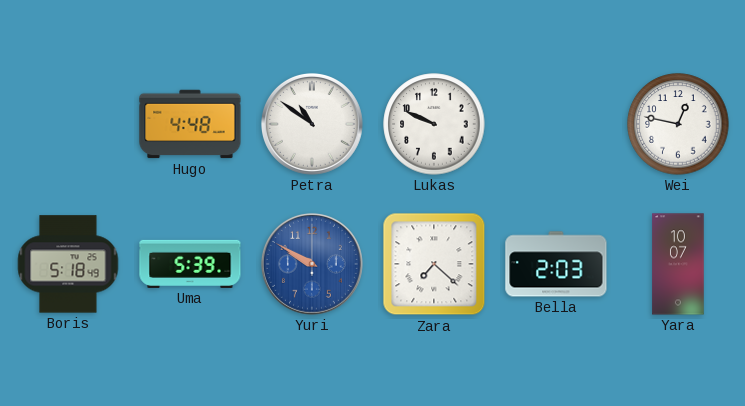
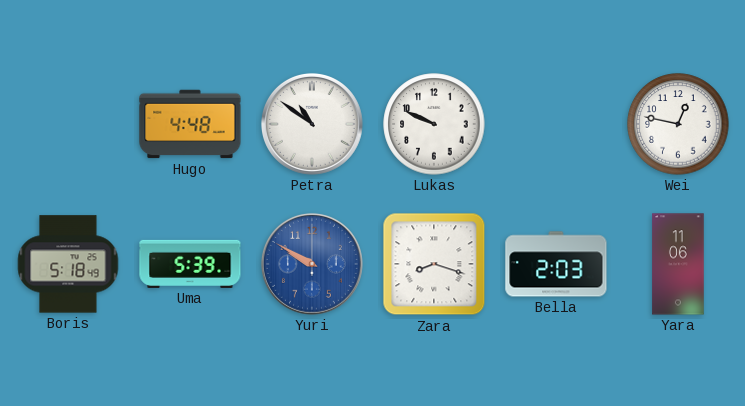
Zara: 7:22 -> 8:18 (434, 264)
Yara: 10:07 -> 11:06 (678, 264)
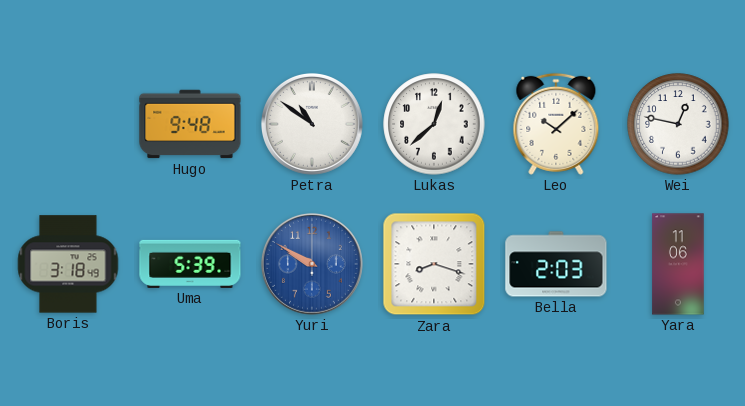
Hugo: 4:48 -> 9:48 (190, 124)
Lukas: 9:49 -> 12:38 (434, 124)
Leo: none -> 10:08 (556, 124)
Boris: 5:18 -> 3:18 (68, 264)
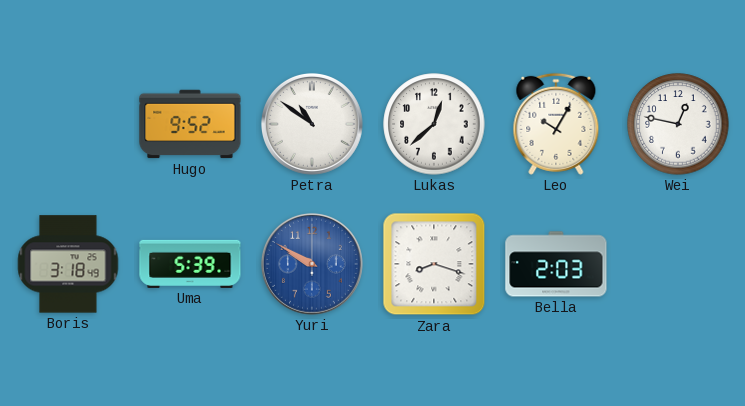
Hugo: 9:48 -> 9:52 (190, 124)
Leo: 10:08 -> 10:05 (556, 124)
Yara: 11:06 -> none (678, 264)
